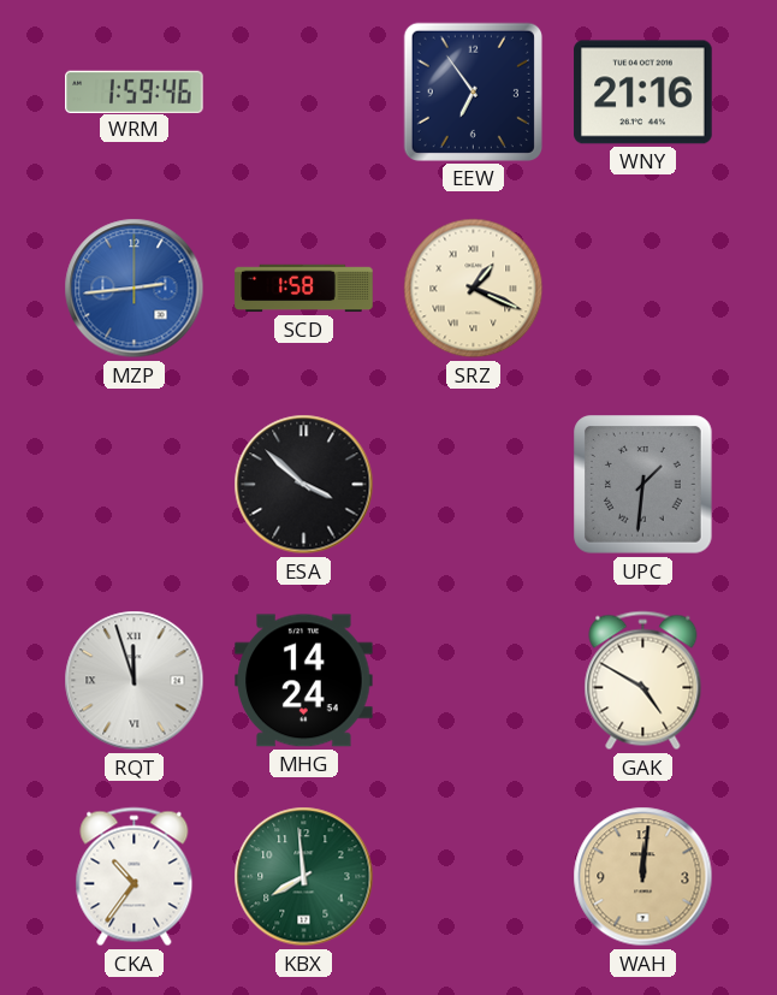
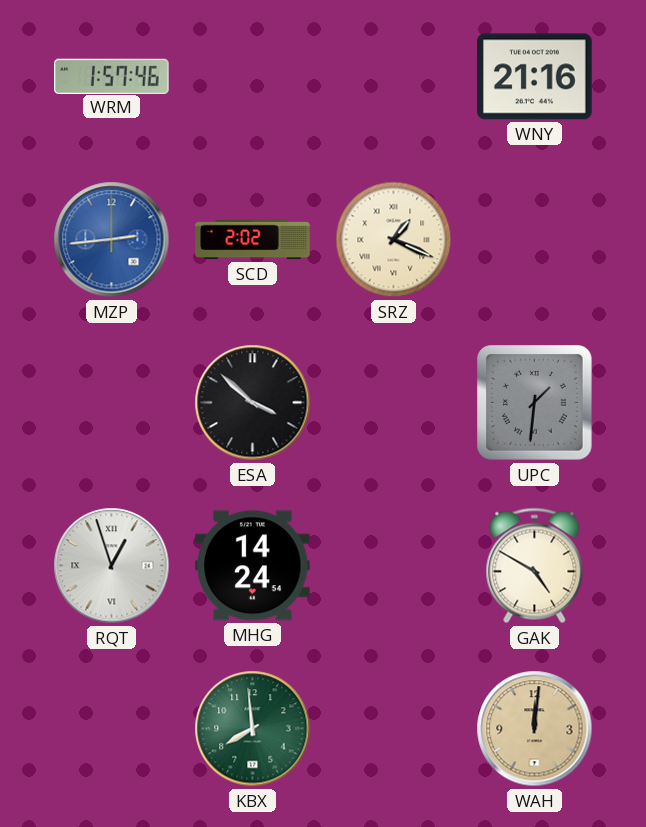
WRM: 1:59 -> 1:57 (112, 76)
EEW: 6:54 -> none (473, 91)
SCD: 1:58 -> 2:02 (253, 240)
RQT: 11:57 -> 12:57 (112, 566)
CKA: 10:36 -> none (135, 877)
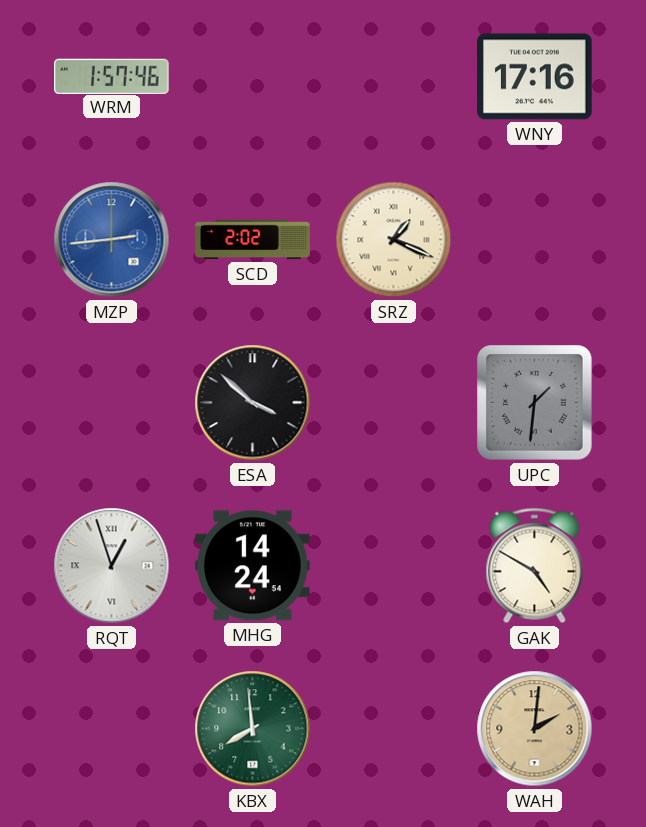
WNY: 21:16 -> 17:16 (535, 77)
WAH: 12:01 -> 2:01 (535, 729)
